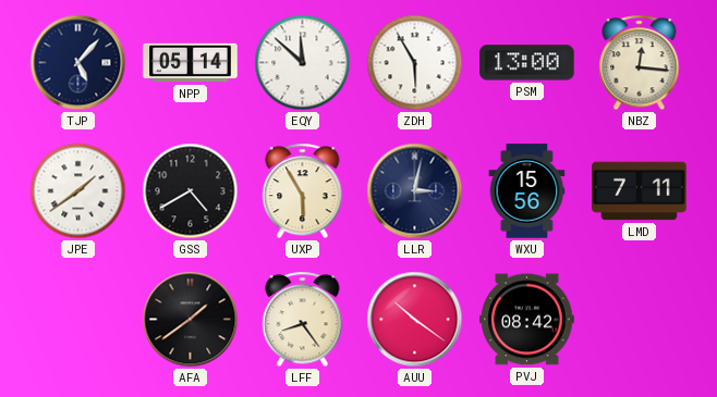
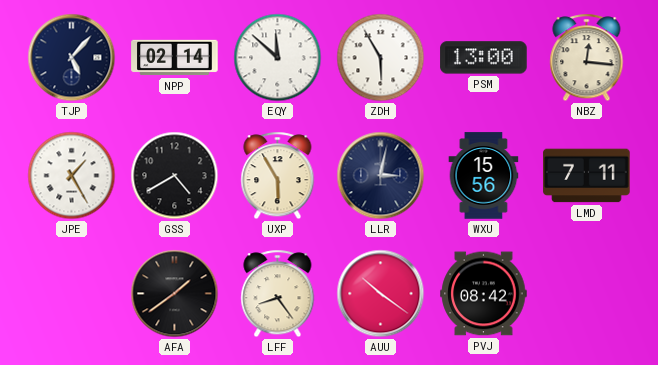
NPP: 05:14 -> 02:14 (175, 58)
JPE: 1:39 -> 1:25 (72, 176)
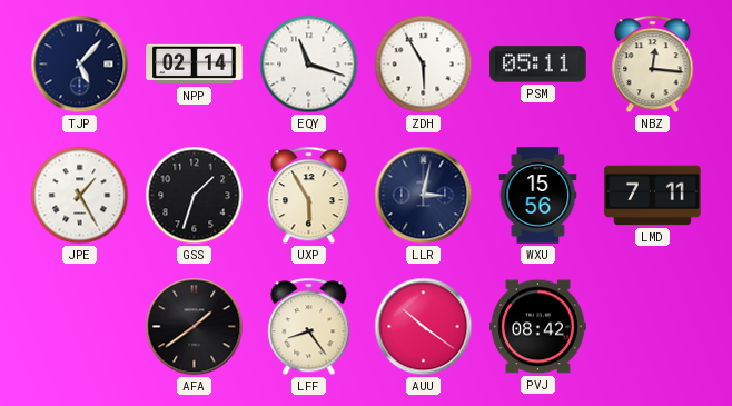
EQY: 11:52 -> 11:18 (309, 65)
PSM: 13:00 -> 05:11 (538, 65)
GSS: 4:40 -> 1:33 (195, 196)
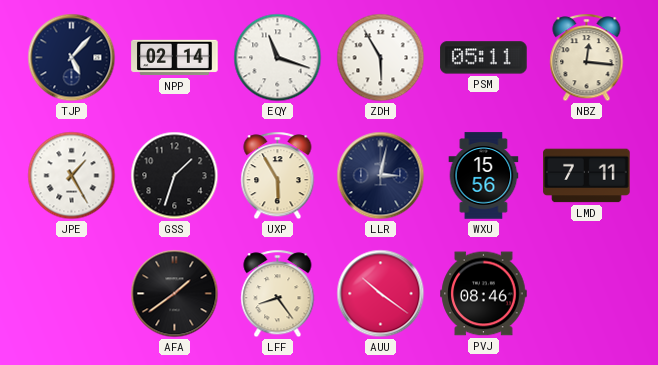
PVJ: 08:42 -> 08:46 (484, 294)
